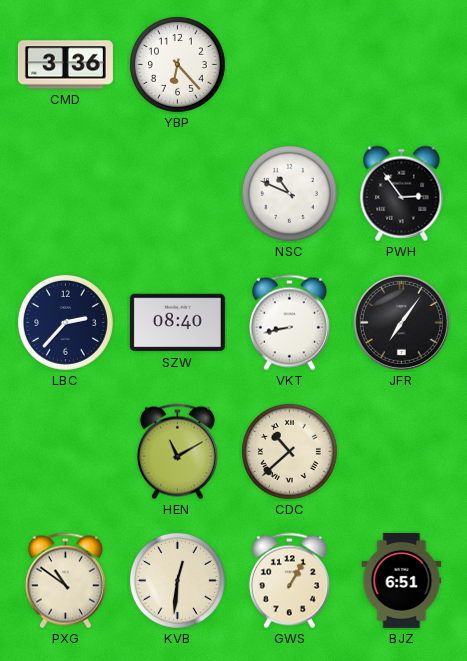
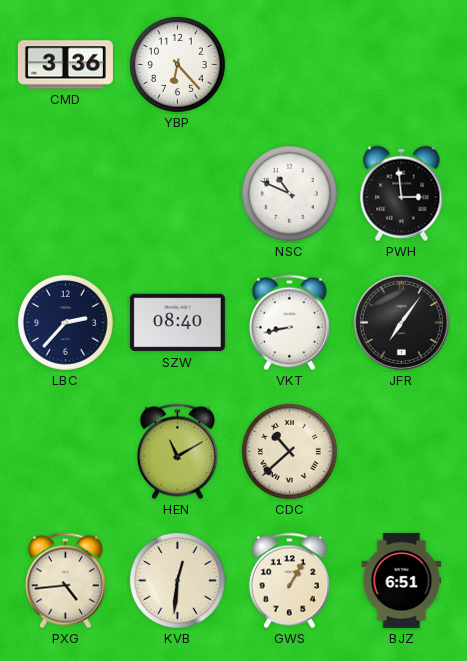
PWH: 2:54 -> 2:59 (402, 194)
PXG: 10:51 -> 4:44 (65, 581)
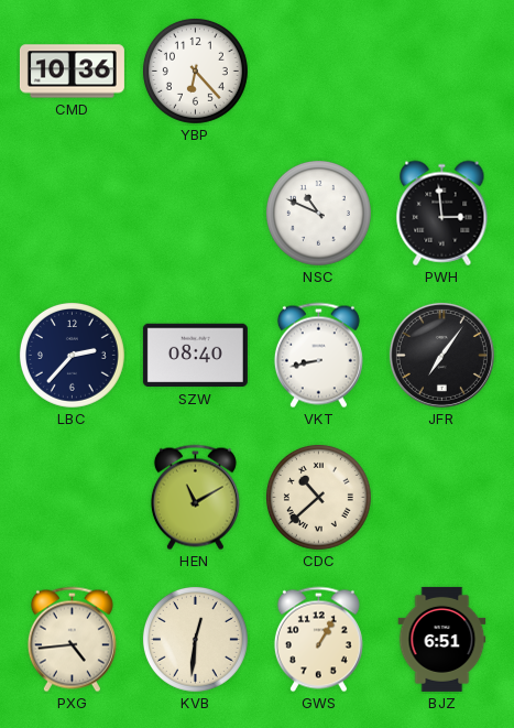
CMD: 3:36 -> 10:36 (72, 72)
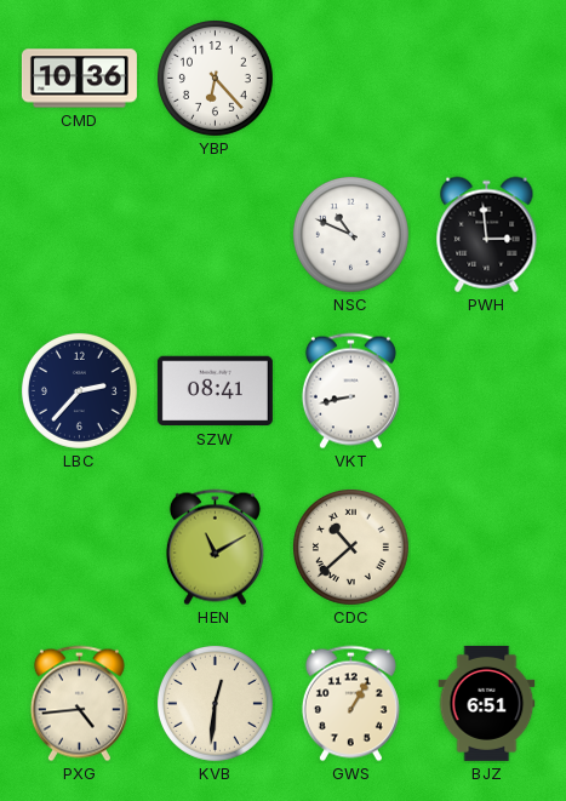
SZW: 08:40 -> 08:41 (215, 391)
JFR: 7:06 -> none (441, 355)
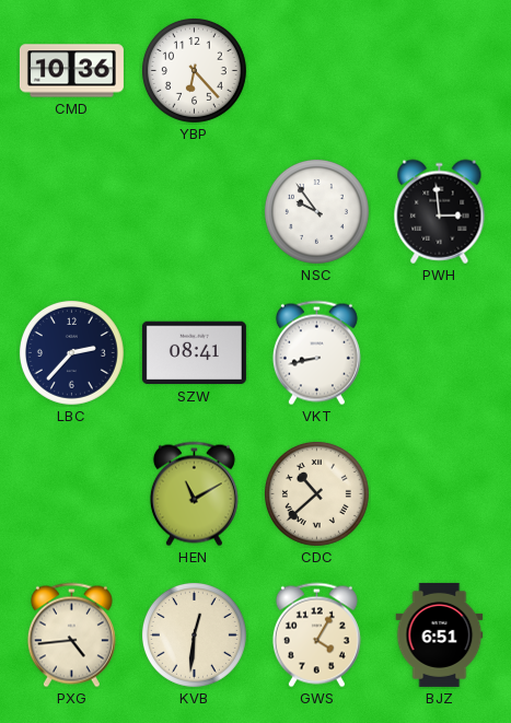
NSC: 10:49 -> 9:54 (316, 211)
GWS: 1:05 -> 4:05 (316, 635)
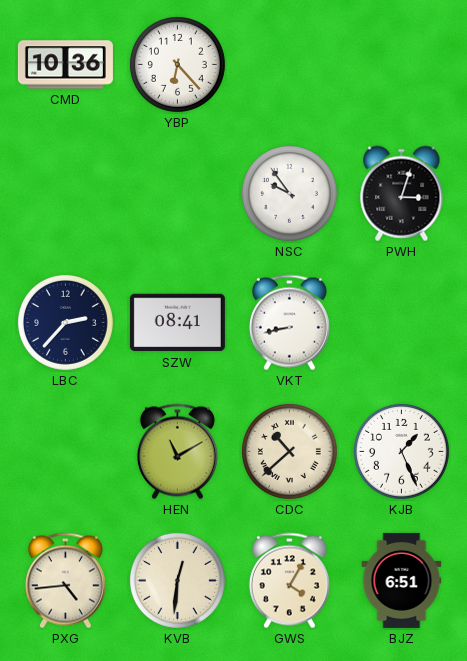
PWH: 2:59 -> 3:03 (402, 194)
KJB: none -> 1:26 (401, 451)
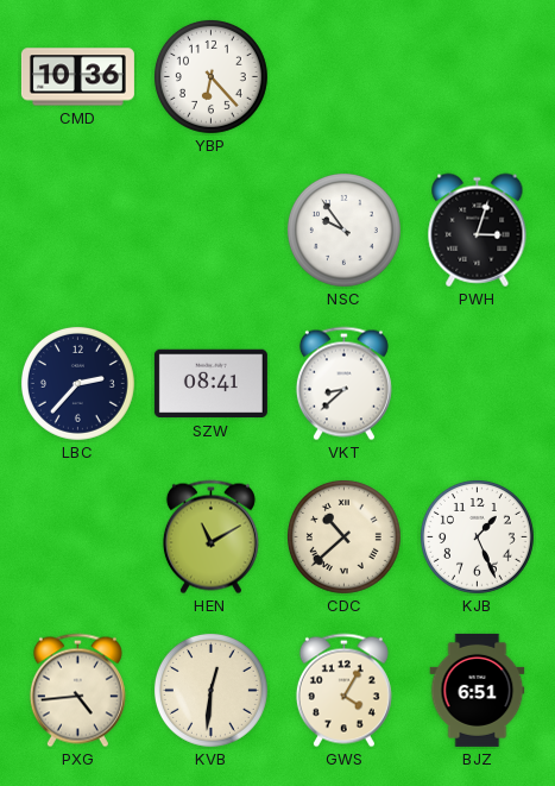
VKT: 8:43 -> 8:38 (343, 384)
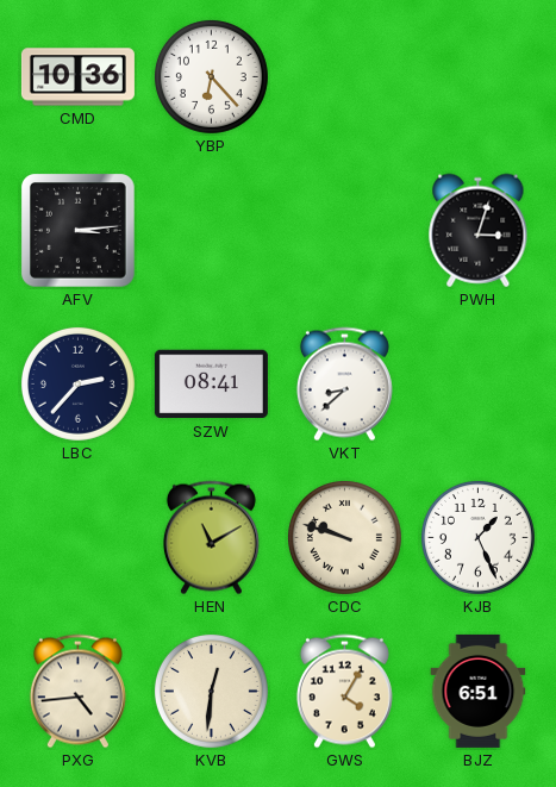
AFV: none -> 3:14 (79, 231)
NSC: 9:54 -> none (343, 229)
CDC: 10:38 -> 9:48 (344, 537)
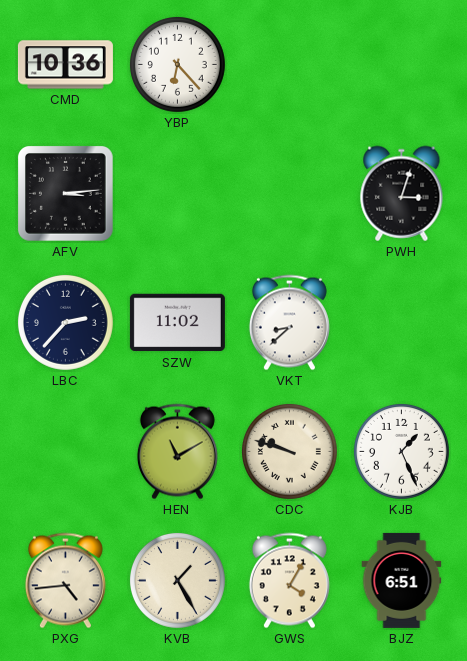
SZW: 08:41 -> 11:02 (177, 323)
KVB: 12:31 -> 1:25 (177, 580)
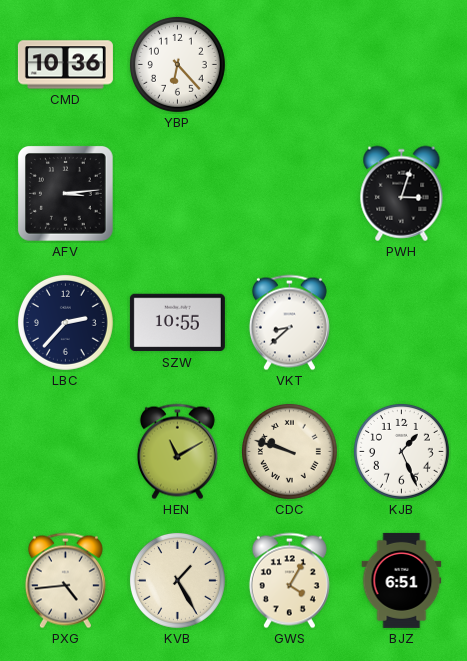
SZW: 11:02 -> 10:55 (177, 323)
